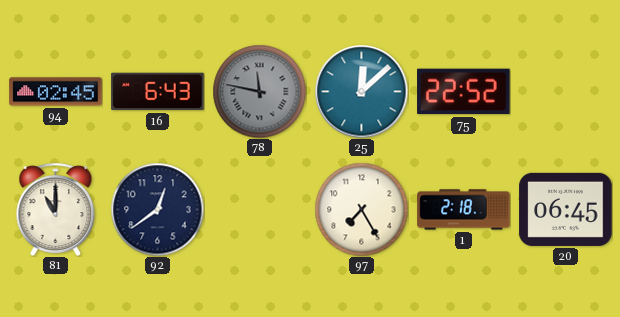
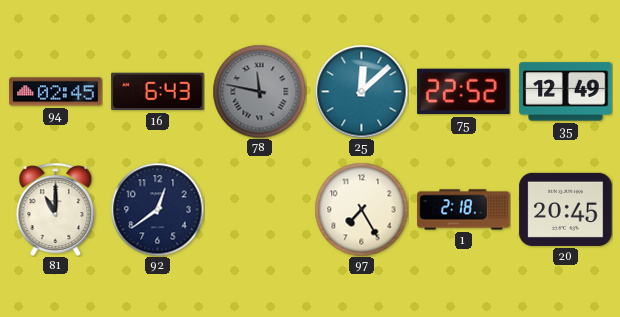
35: none -> 12:49 (566, 92)
20: 06:45 -> 20:45 (566, 209)
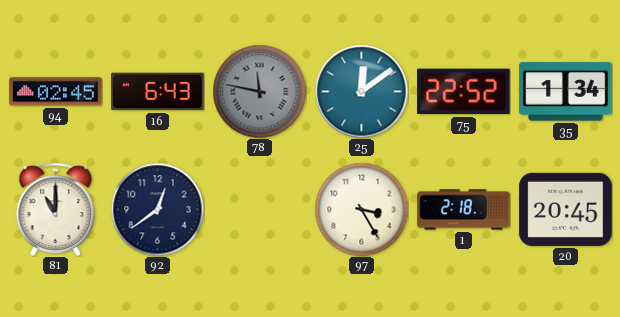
25: 12:08 -> 12:09 (361, 91)
35: 12:49 -> 1:34 (566, 92)
97: 7:25 -> 3:25 (361, 209)
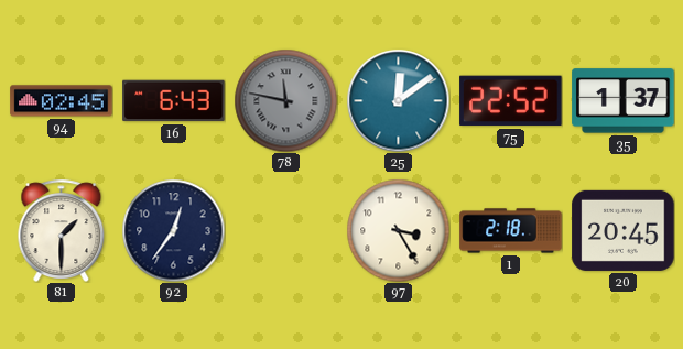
35: 1:34 -> 1:37 (624, 101)
81: 11:00 -> 1:30 (62, 230)
92: 12:39 -> 12:36 (173, 230)
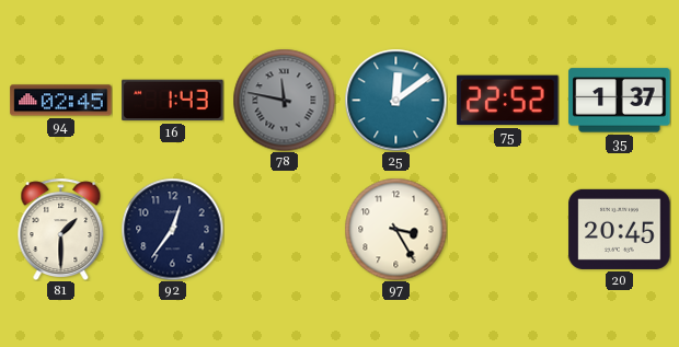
16: 6:43 -> 1:43 (173, 101)
1: 2:18 -> none (511, 231)
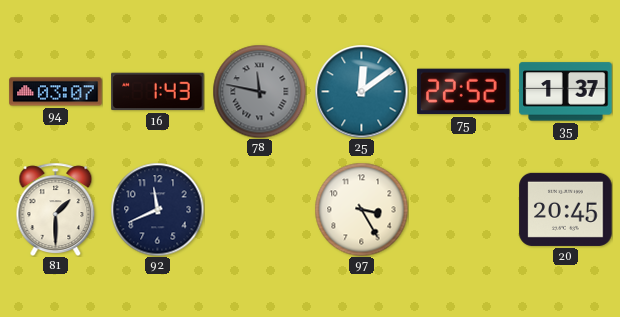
94: 02:45 -> 03:07 (56, 92)
92: 12:36 -> 11:41 (157, 209)
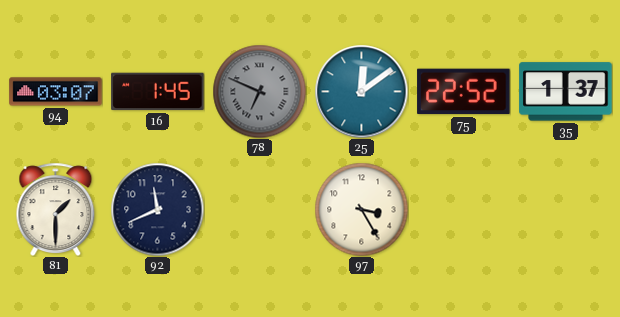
16: 1:43 -> 1:45 (158, 92)
78: 11:47 -> 6:49 (259, 91)
20: 20:45 -> none (566, 209)
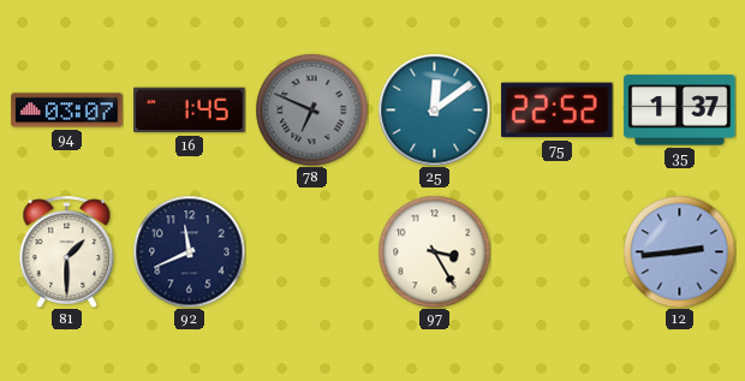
12: none -> 2:44 (679, 251)
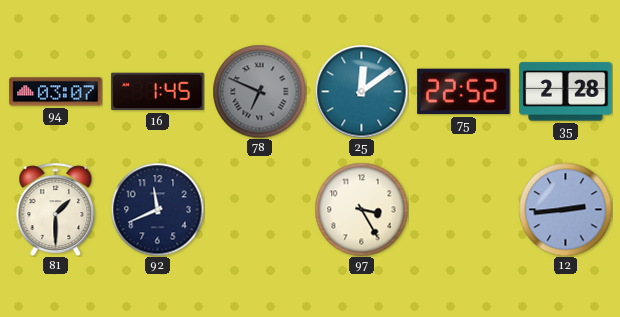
35: 1:37 -> 2:28 (566, 92)
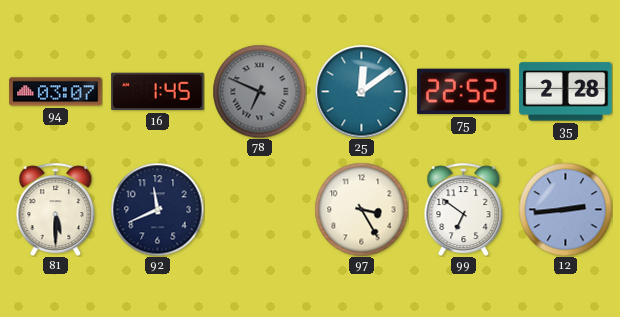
81: 1:30 -> 5:30 (56, 209)
99: none -> 6:51 (464, 209)
